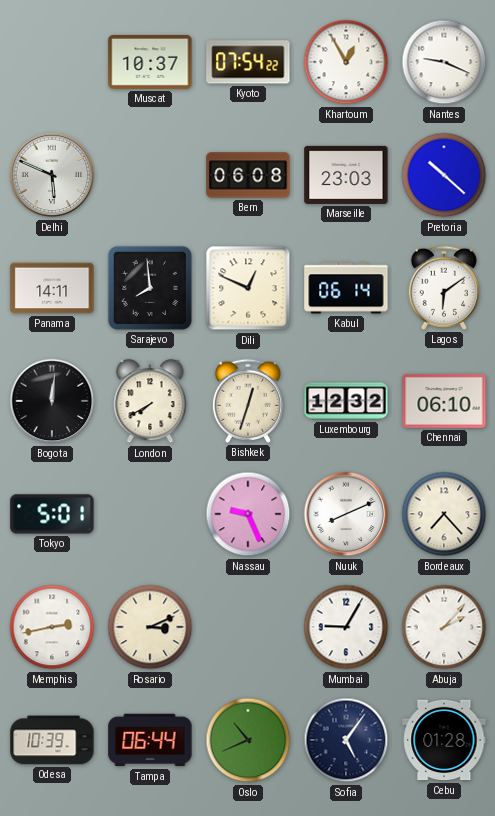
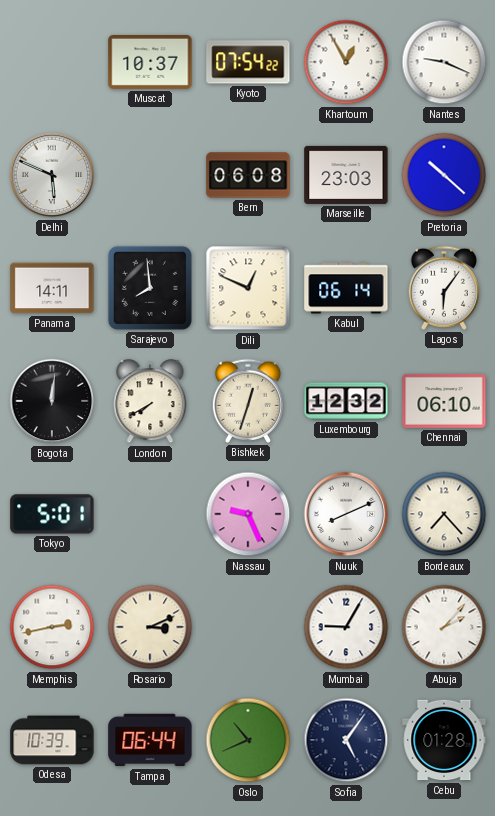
Lagos: 6:09 -> 6:06 (444, 288)
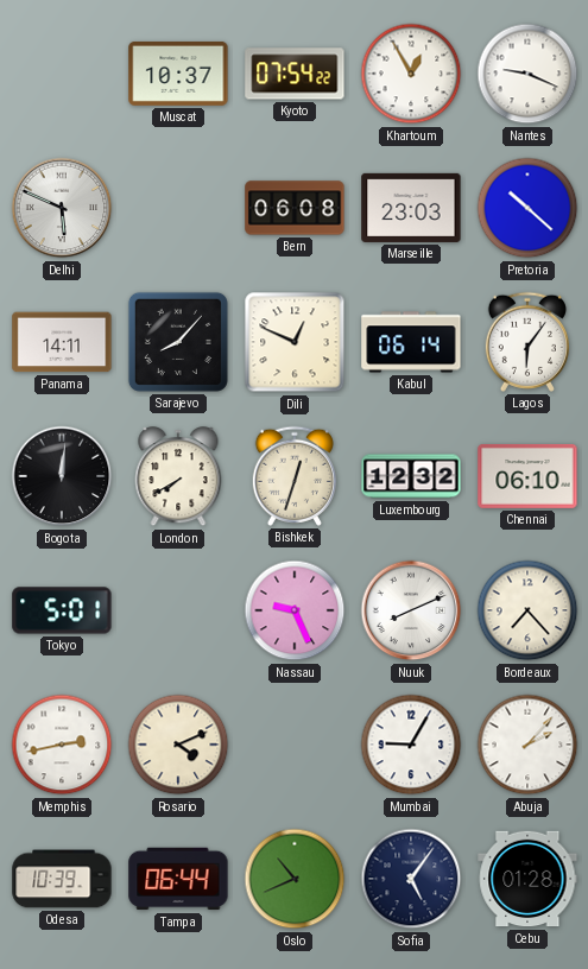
Sarajevo: 7:59 -> 8:07 (178, 342)
Rosario: 3:11 -> 4:11 (178, 745)
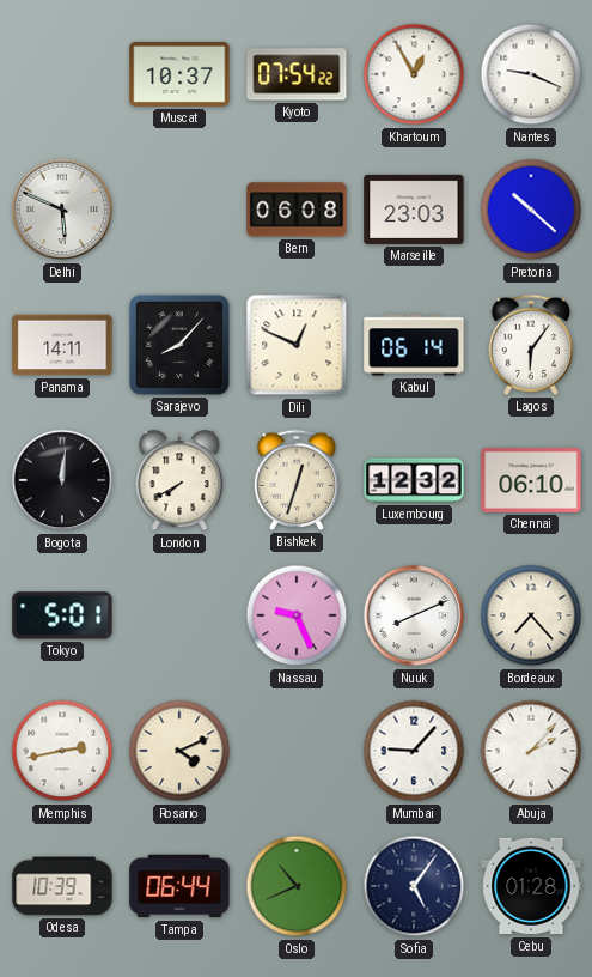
Mumbai: 9:05 -> 9:07 (414, 751)
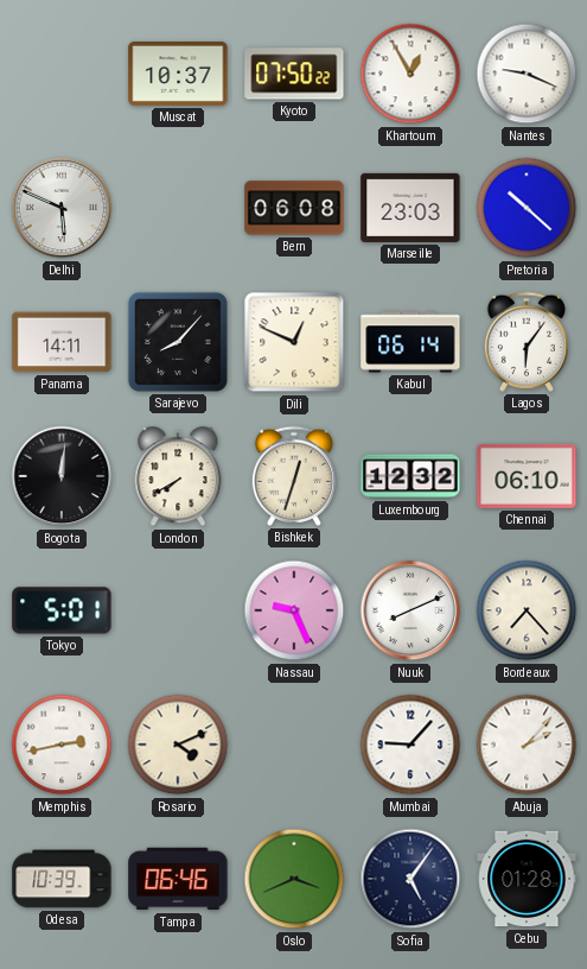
Kyoto: 07:54 -> 07:50 (294, 74)
Tampa: 06:44 -> 06:46 (178, 879)
Oslo: 10:41 -> 3:41 (294, 879)
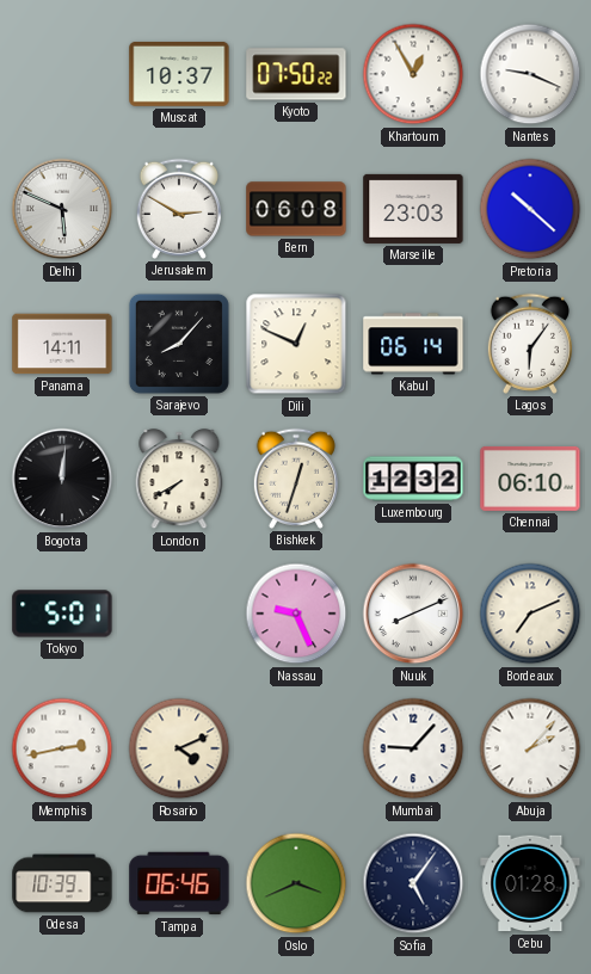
Jerusalem: none -> 2:50 (179, 209)
Bordeaux: 7:23 -> 7:11 (530, 614)
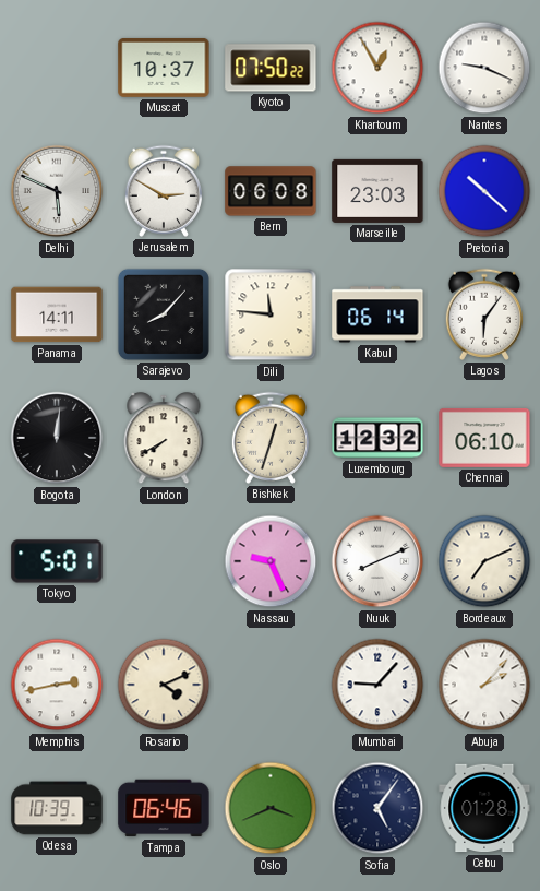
Dili: 12:49 -> 11:46 (271, 314)
